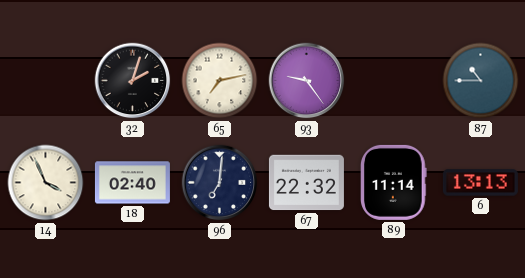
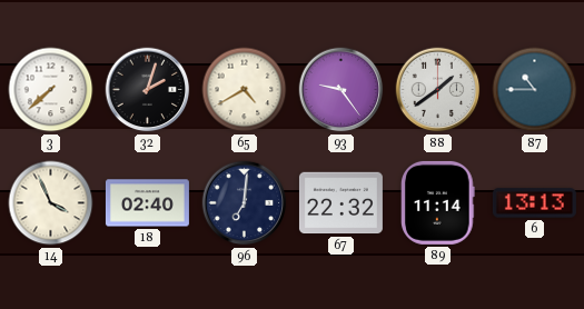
3: none -> 7:38 (51, 90)
65: 7:13 -> 4:40 (245, 90)
88: none -> 1:39 (438, 90)
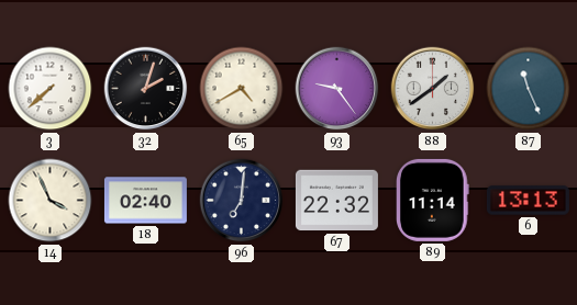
87: 10:45 -> 11:26 (529, 89)
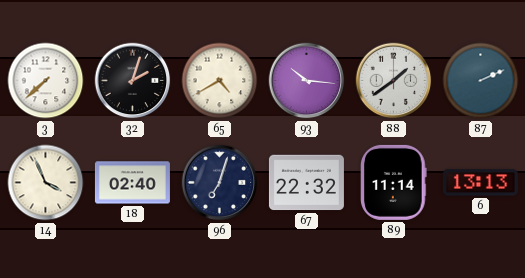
93: 9:24 -> 10:16 (307, 81)
87: 11:26 -> 2:11 (481, 81)
96: 7:01 -> 7:03 (220, 183)
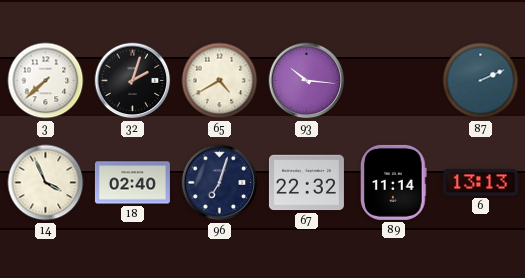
88: 1:39 -> none (394, 81)
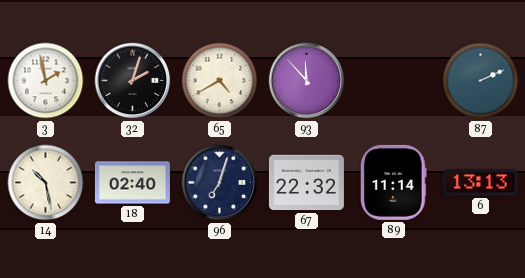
3: 7:38 -> 1:58 (46, 81)
93: 10:16 -> 11:53 (307, 81)
14: 3:56 -> 10:28 (46, 183)
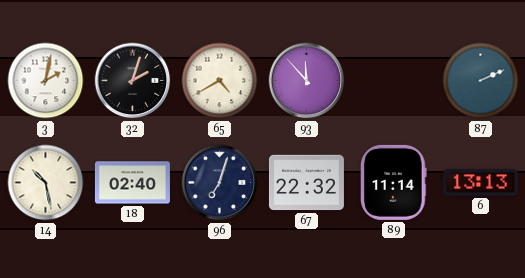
3: 1:58 -> 2:02 (46, 81)
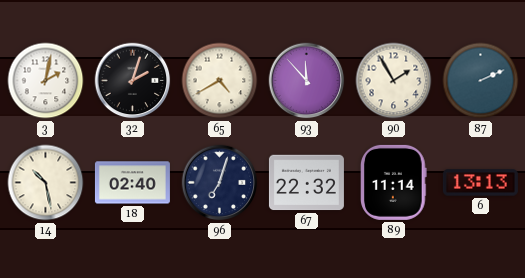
90: none -> 1:55 (394, 81)
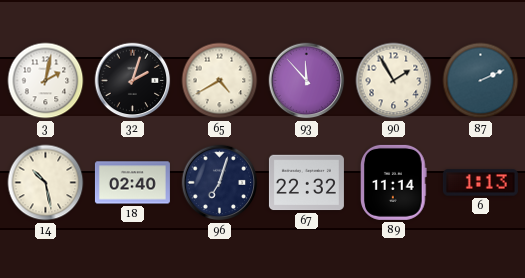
6: 13:13 -> 1:13 (480, 183)
